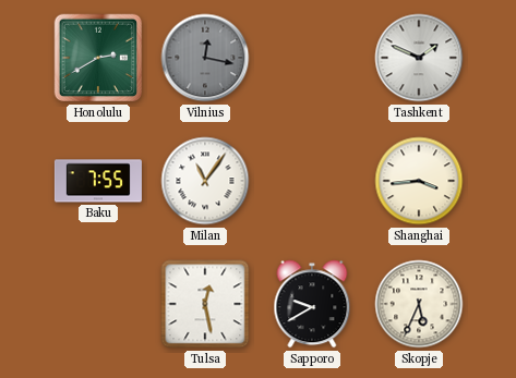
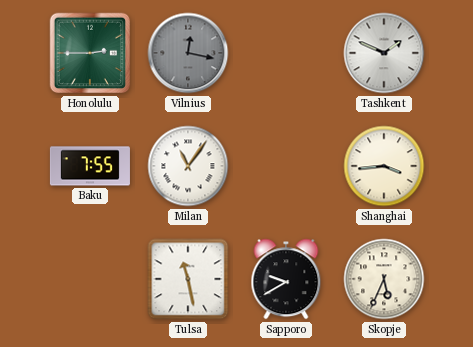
Honolulu: 2:40 -> 2:45 (90, 53)
Tulsa: 12:28 -> 11:28 (188, 279)
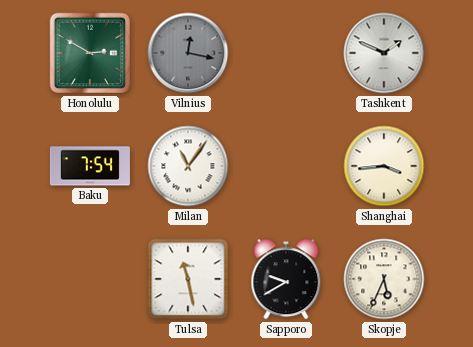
Honolulu: 2:45 -> 2:50 (90, 53)
Baku: 7:55 -> 7:54 (90, 166)
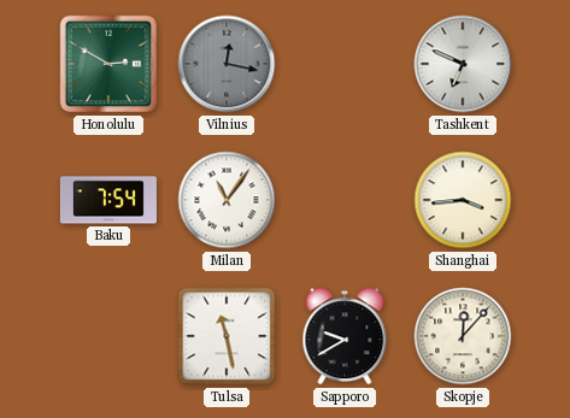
Tashkent: 1:49 -> 6:49 (463, 64)
Skopje: 5:34 -> 12:07 (463, 336)
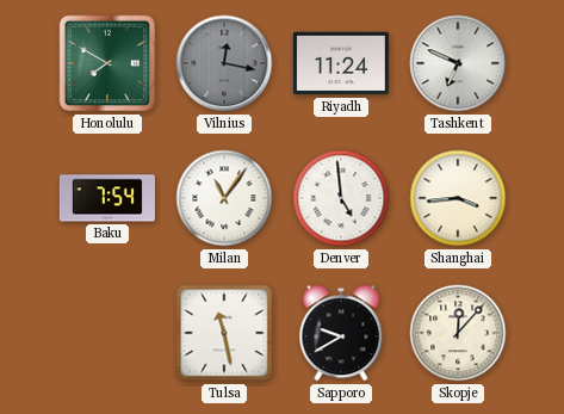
Honolulu: 2:50 -> 7:50 (107, 63)
Riyadh: none -> 11:24 (341, 63)
Denver: none -> 4:59 (341, 198)
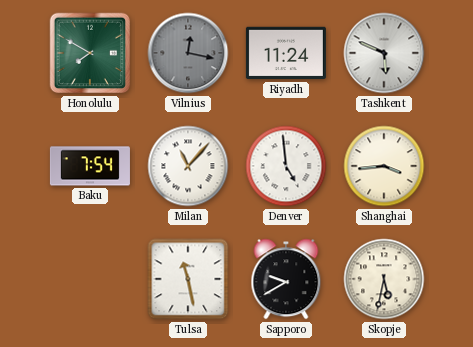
Tashkent: 6:49 -> 5:49 (384, 53)
Milan: 11:06 -> 11:07 (188, 166)
Skopje: 12:07 -> 5:32 (384, 279)
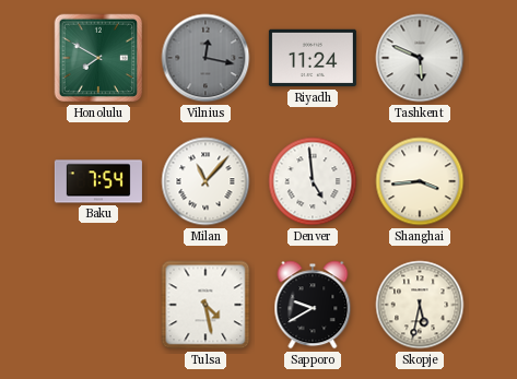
Tulsa: 11:28 -> 4:28 (205, 305)
